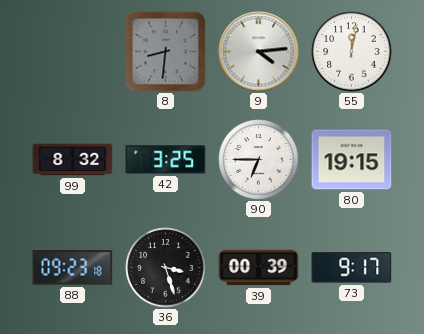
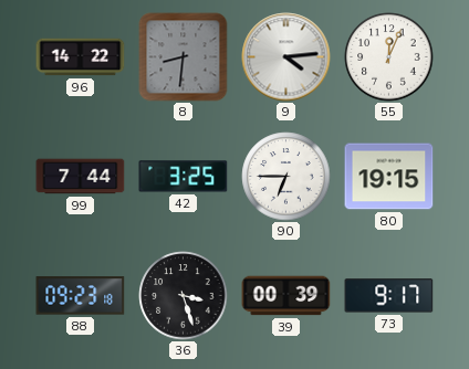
96: none -> 14:22 (81, 57)
55: 12:02 -> 12:04 (389, 57)
99: 8:32 -> 7:44 (81, 177)
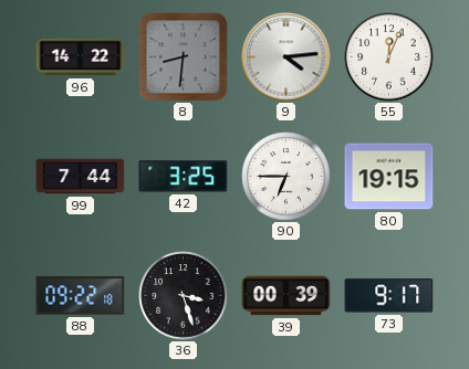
88: 09:23 -> 09:22 (81, 296)
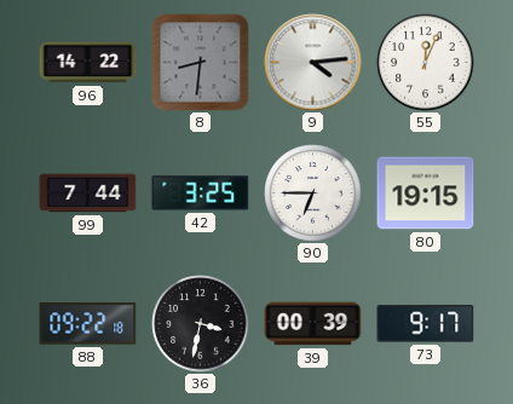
36: 3:27 -> 3:32 (201, 324)
